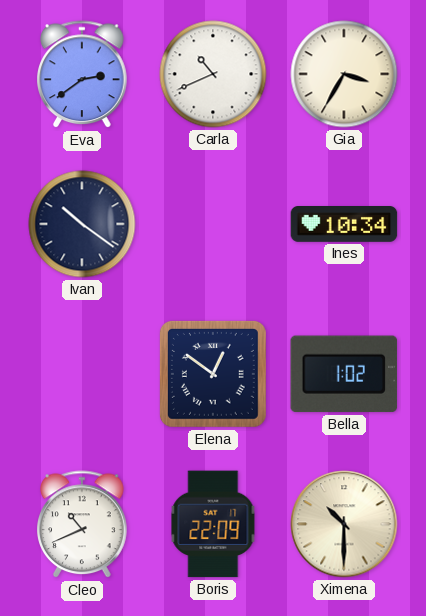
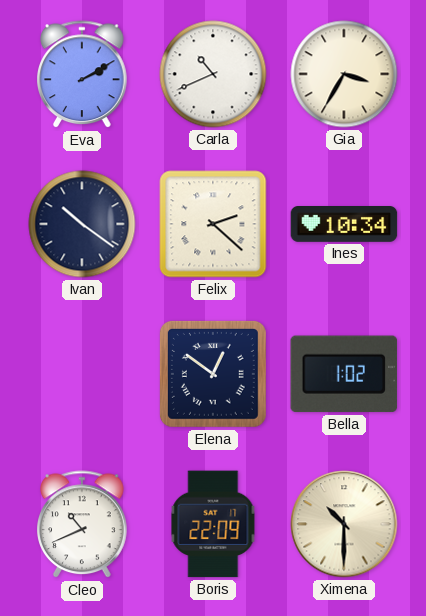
Eva: 2:39 -> 2:10 (83, 75)
Felix: none -> 2:22 (213, 224)
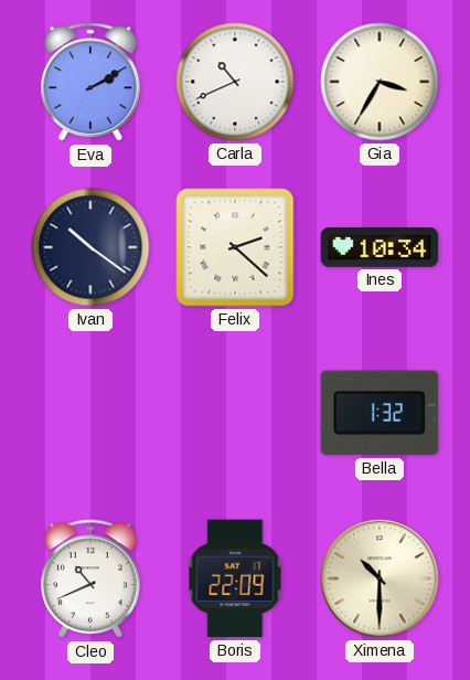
Elena: 12:51 -> none (213, 374)
Bella: 1:02 -> 1:32 (380, 413)
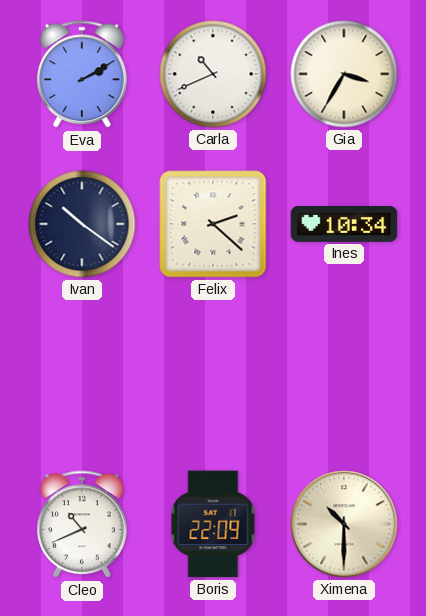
Bella: 1:32 -> none (380, 413)
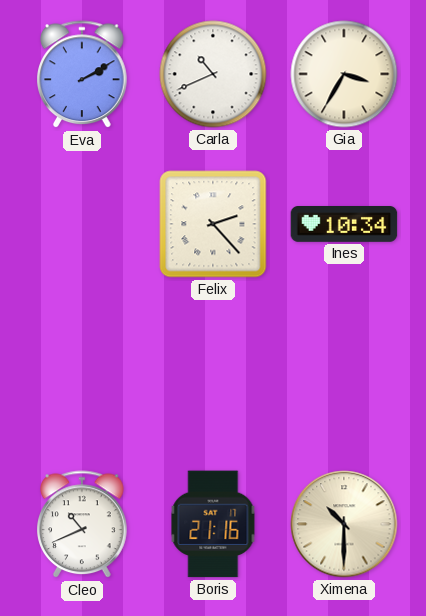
Ivan: 10:21 -> none (82, 224)
Felix: 2:22 -> 2:23 (213, 224)
Boris: 22:09 -> 21:16 (213, 524)
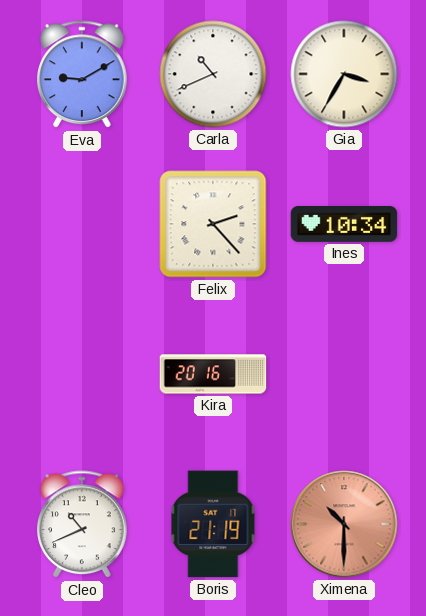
Eva: 2:10 -> 9:10 (83, 75)
Kira: none -> 20:16 (213, 374)
Boris: 21:16 -> 21:19 (213, 524)
Ximena dial: cream -> salmon (344, 524)
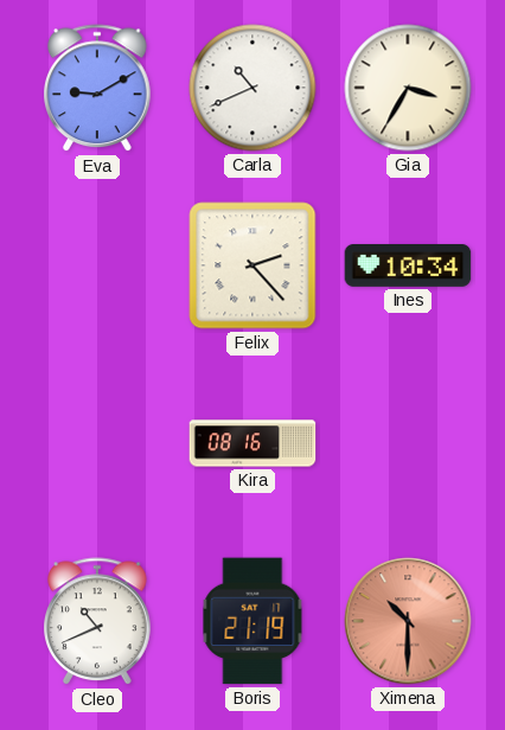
Kira: 20:16 -> 08:16 (252, 443)
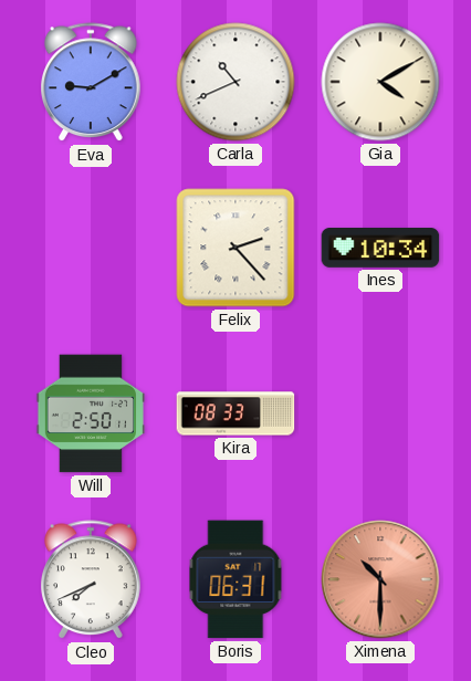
Gia: 3:35 -> 4:10 (380, 82)
Will: none -> 2:50 (91, 413)
Kira: 08:16 -> 08:33 (236, 413)
Cleo: 10:41 -> 7:41 (92, 580)
Boris: 21:19 -> 06:31 (236, 579)
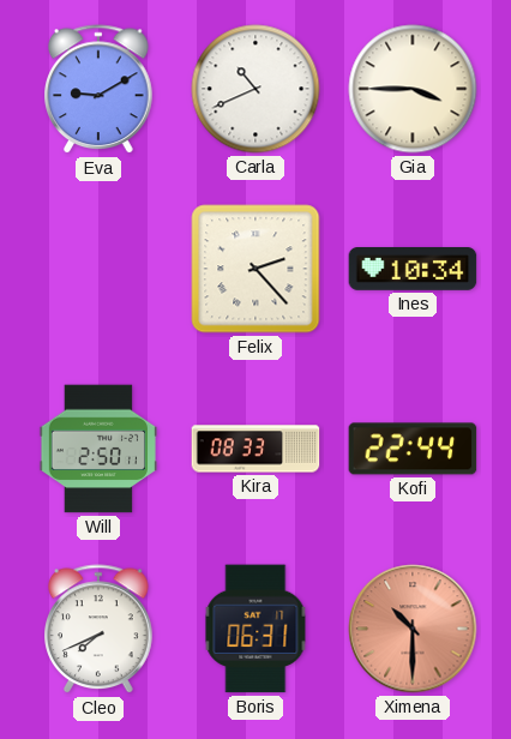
Gia: 4:10 -> 3:45 (413, 89)
Kofi: none -> 22:44 (413, 449)
